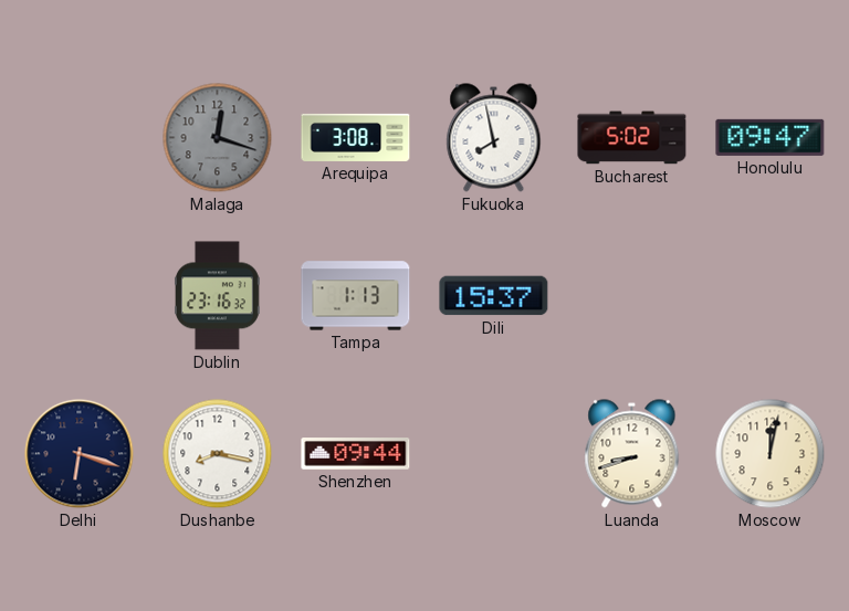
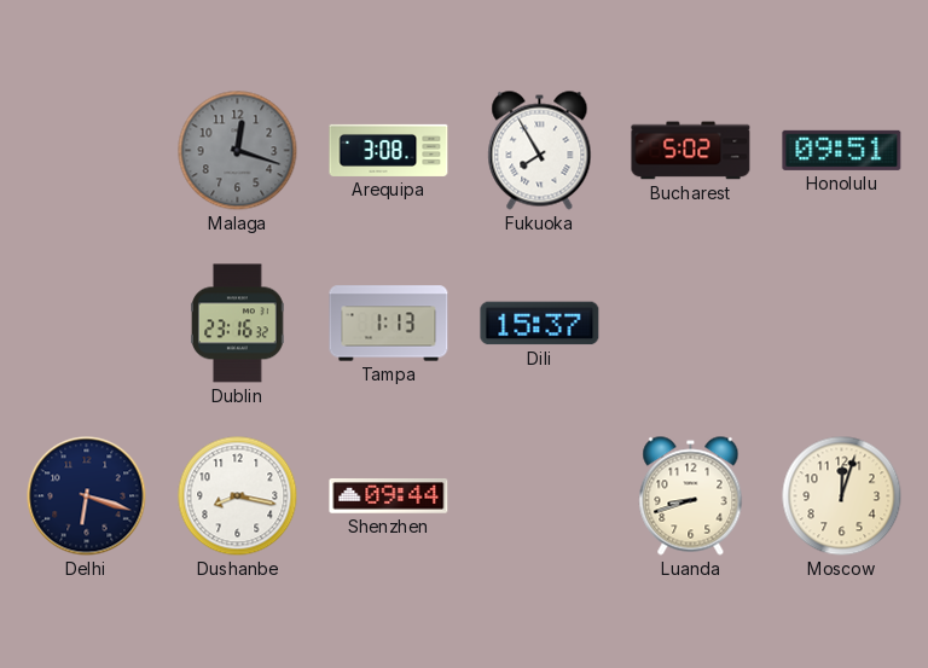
Fukuoka: 7:58 -> 7:55 (540, 151)
Honolulu: 09:47 -> 09:51 (842, 150)
Moscow: 12:02 -> 12:03 (842, 496)
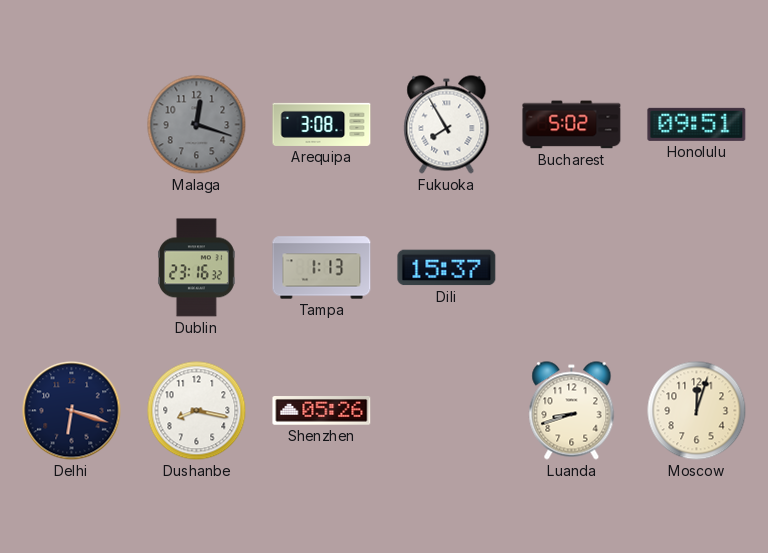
Shenzhen: 09:44 -> 05:26 (322, 411)
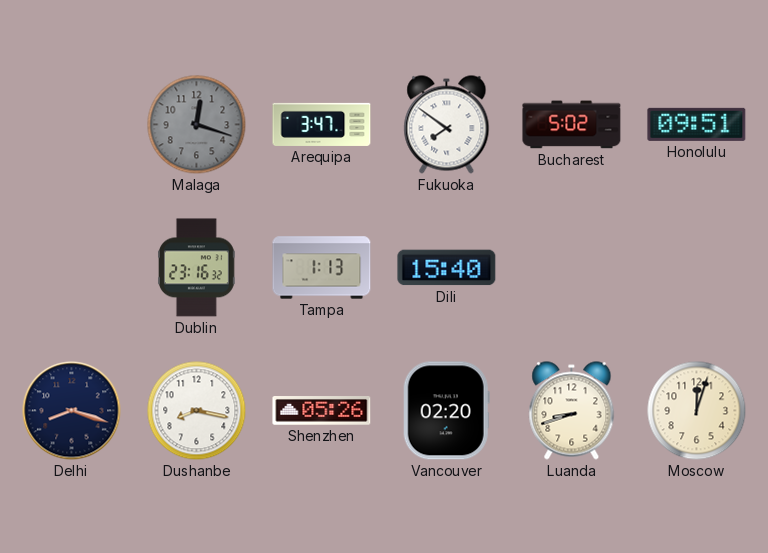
Arequipa: 3:08 -> 3:47 (322, 124)
Fukuoka: 7:55 -> 7:51 (447, 125)
Dili: 15:37 -> 15:40 (447, 268)
Delhi: 6:18 -> 8:18 (72, 411)
Vancouver: none -> 02:20 (446, 411)
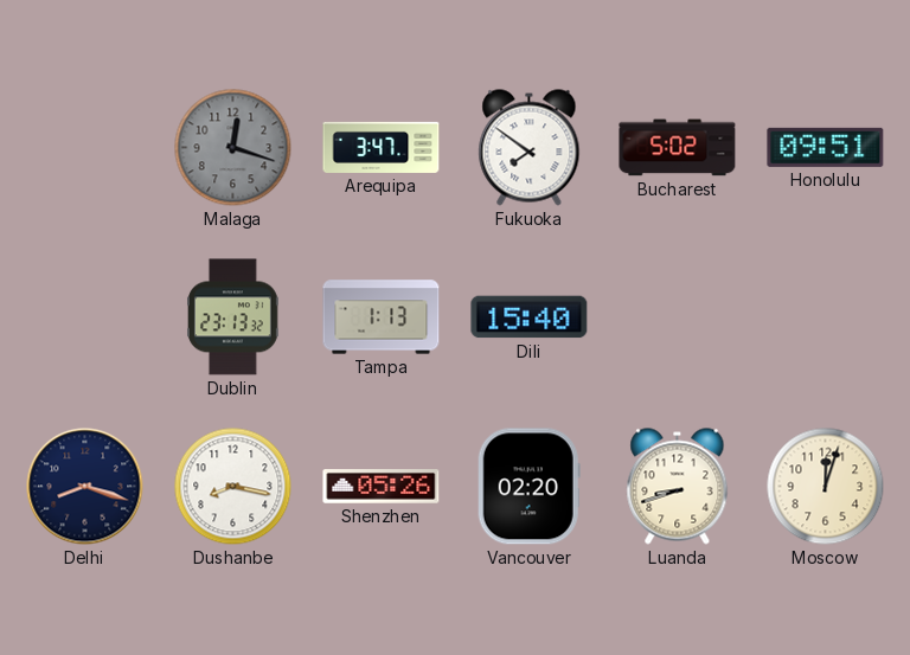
Dublin: 23:16 -> 23:13 (233, 317)
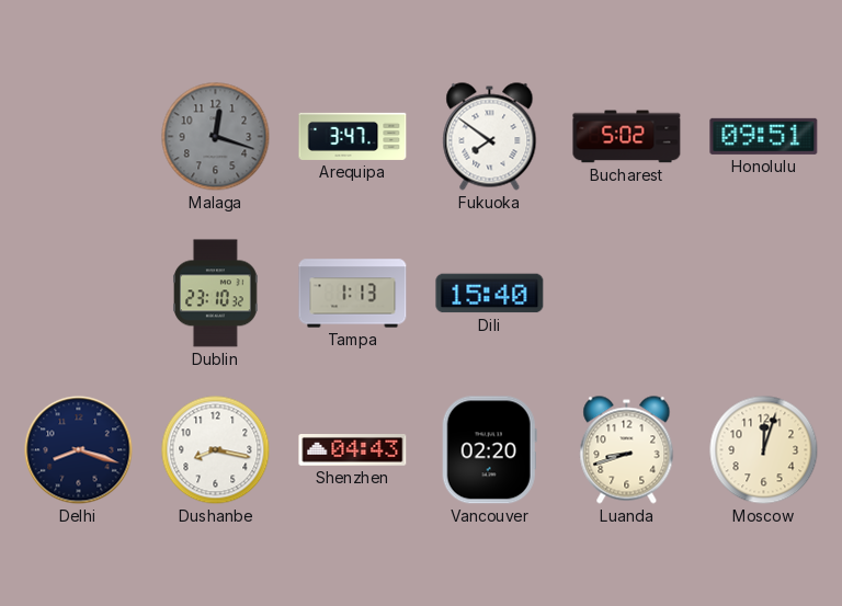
Dublin: 23:13 -> 23:10 (216, 294)
Shenzhen: 05:26 -> 04:43 (353, 450)
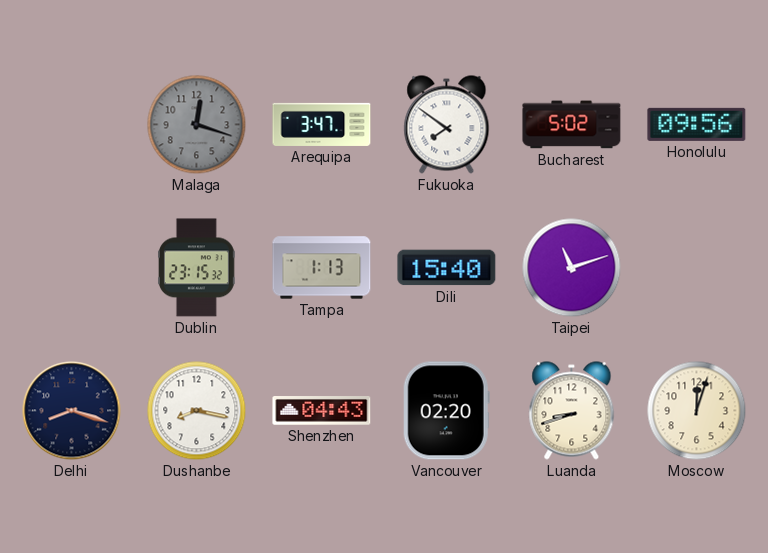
Honolulu: 09:51 -> 09:56 (697, 124)
Dublin: 23:10 -> 23:15 (197, 268)
Taipei: none -> 11:12 (572, 268)
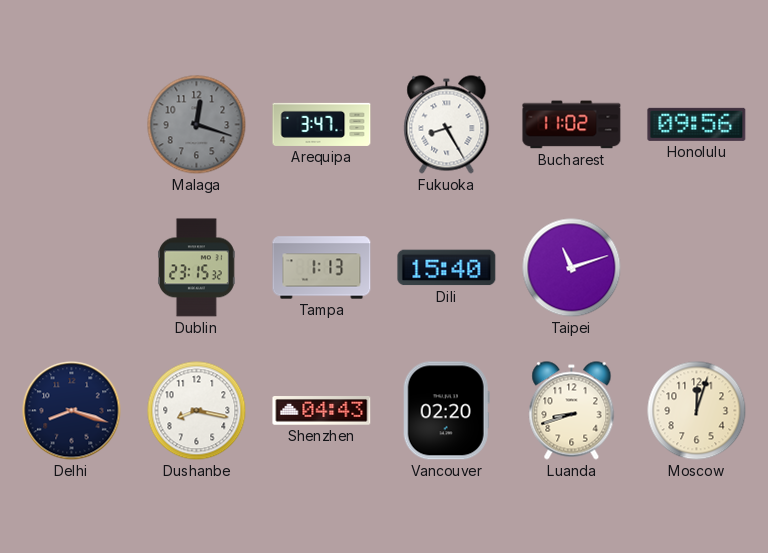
Fukuoka: 7:51 -> 8:25 (447, 125)
Bucharest: 5:02 -> 11:02 (572, 125)
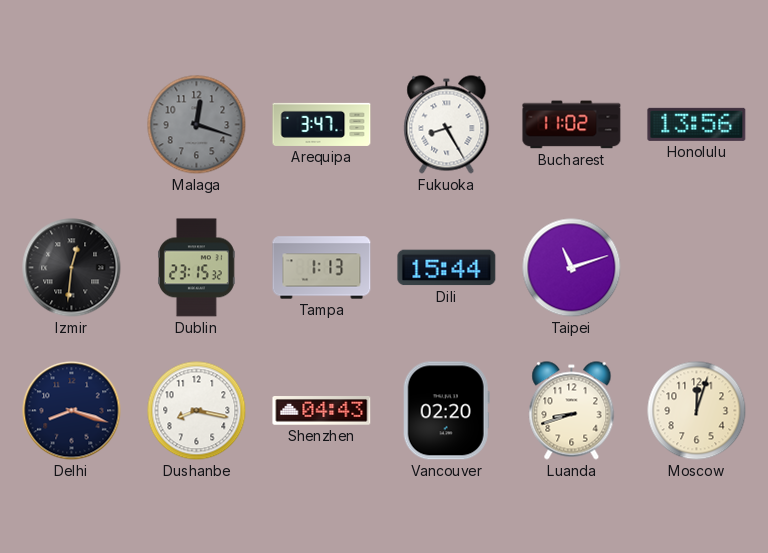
Honolulu: 09:56 -> 13:56 (697, 124)
Izmir: none -> 12:31 (72, 268)
Dili: 15:40 -> 15:44 (447, 268)
